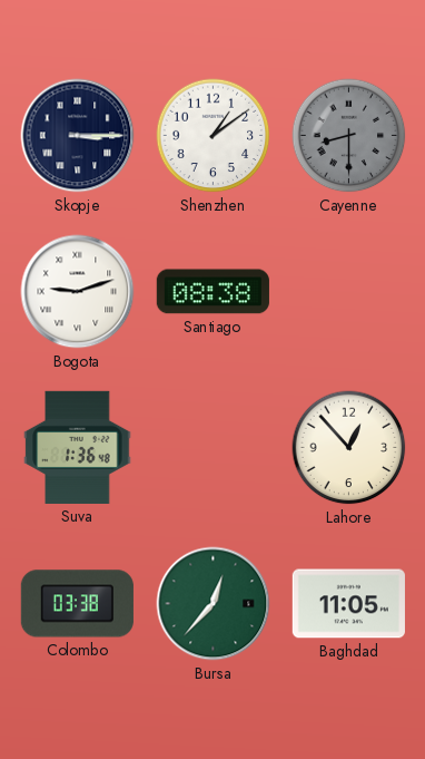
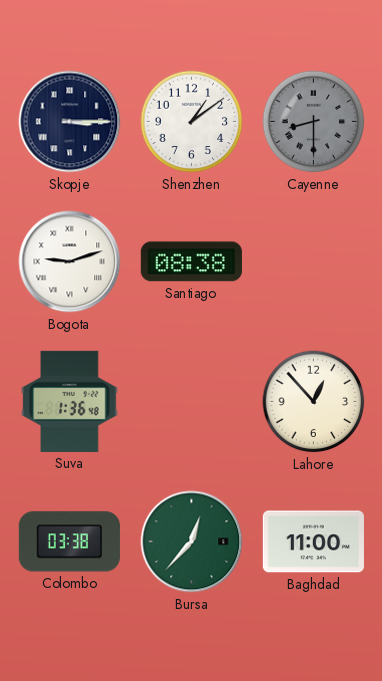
Baghdad: 11:05 -> 11:00 (313, 542)
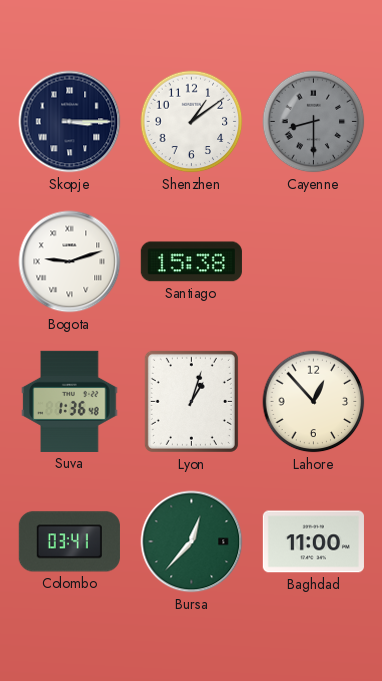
Santiago: 08:38 -> 15:38 (191, 262)
Lyon: none -> 1:03 (191, 401)
Colombo: 03:38 -> 03:41 (69, 542)
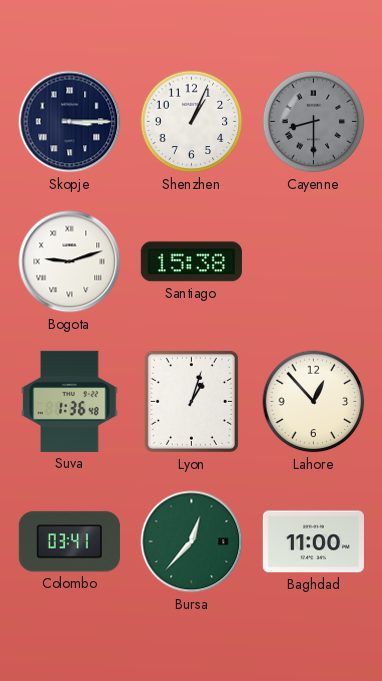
Shenzhen: 1:09 -> 1:04 (192, 122)
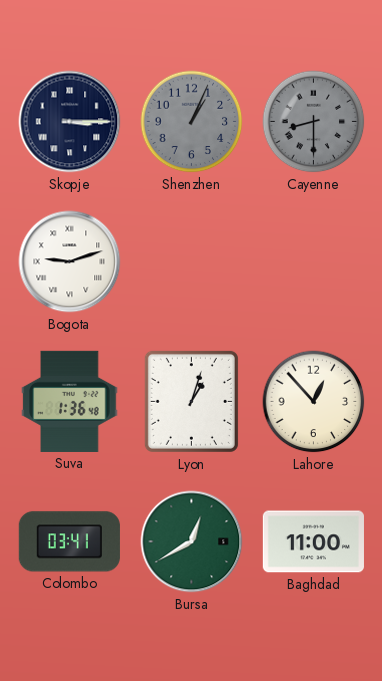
Shenzhen dial: white -> grey (192, 122)
Santiago: 15:38 -> none (191, 262)
Bursa: 12:37 -> 12:40 (192, 542)
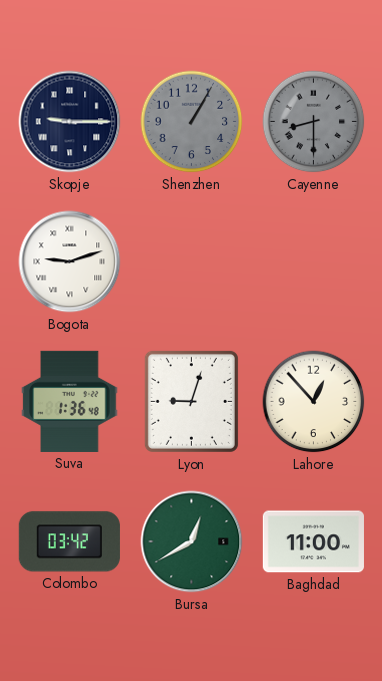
Skopje: 3:15 -> 9:15 (70, 122)
Shenzhen: 1:04 -> 1:05 (192, 122)
Lyon: 1:03 -> 9:03 (191, 401)
Colombo: 03:41 -> 03:42 (69, 542)
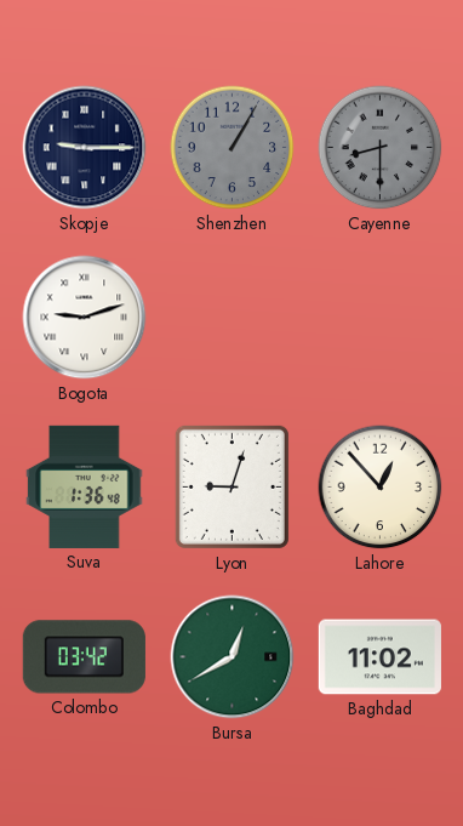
Baghdad: 11:00 -> 11:02 (379, 657)
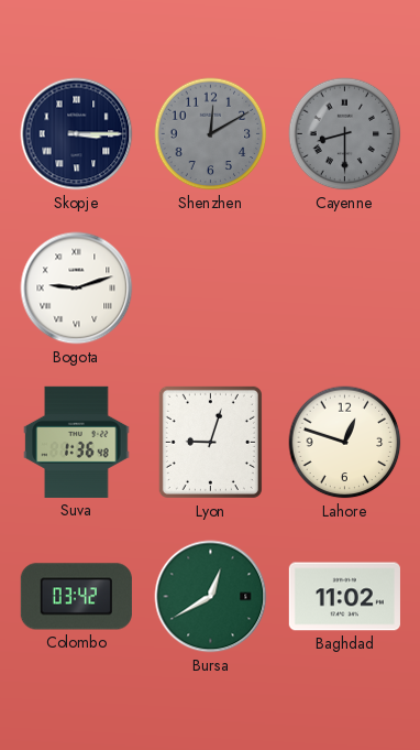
Skopje: 9:15 -> 3:15 (77, 134)
Shenzhen: 1:05 -> 12:10 (211, 134)
Lahore: 12:53 -> 12:48 (345, 443)
